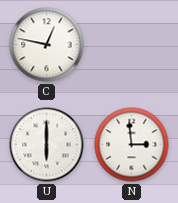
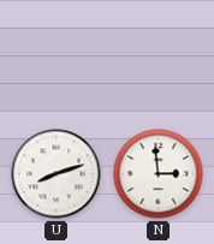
C: 12:47 -> none (47, 45)
U: 6:00 -> 8:12 (57, 174)
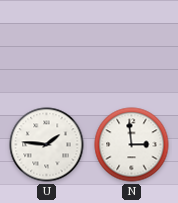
U: 8:12 -> 1:46 (47, 145)
